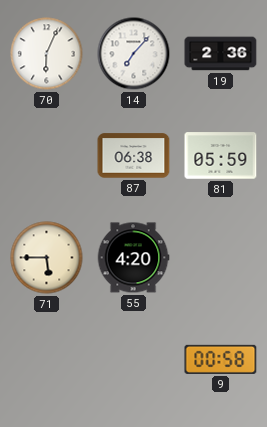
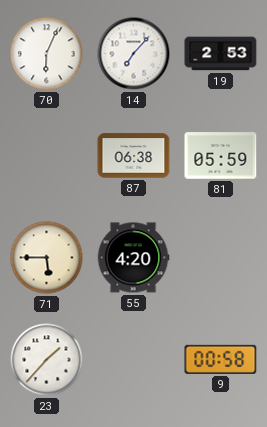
19: 2:36 -> 2:53 (221, 54)
23: none -> 1:37 (47, 360)
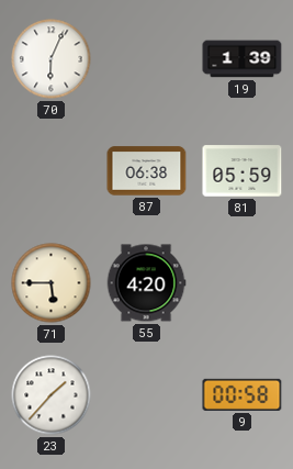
14: 7:07 -> none (134, 54)
19: 2:53 -> 1:39 (243, 59)
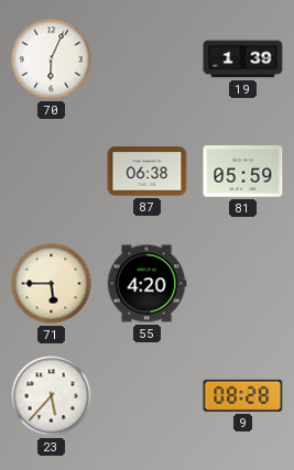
23: 1:37 -> 5:37 (52, 396)
9: 00:58 -> 08:28 (243, 395)
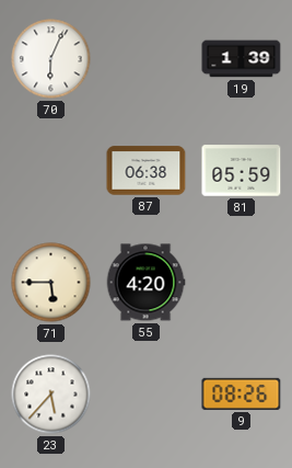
9: 08:28 -> 08:26 (242, 393)
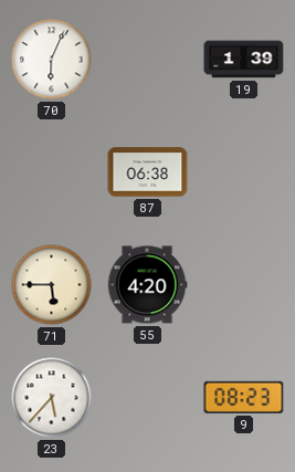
81: 05:59 -> none (242, 171)
9: 08:26 -> 08:23 (244, 397)
